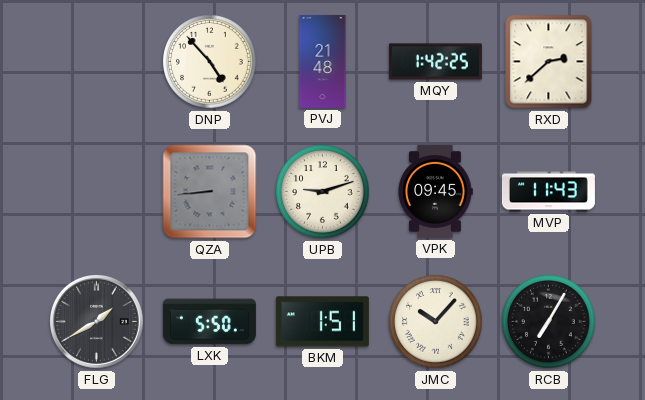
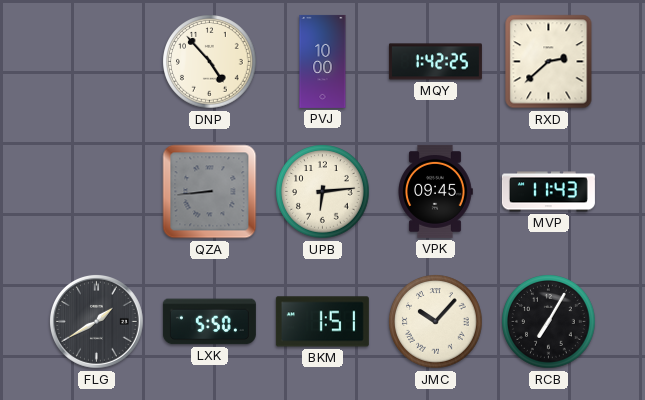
PVJ: 21:48 -> 10:00 (323, 61)
UPB: 9:12 -> 6:14 (323, 192)
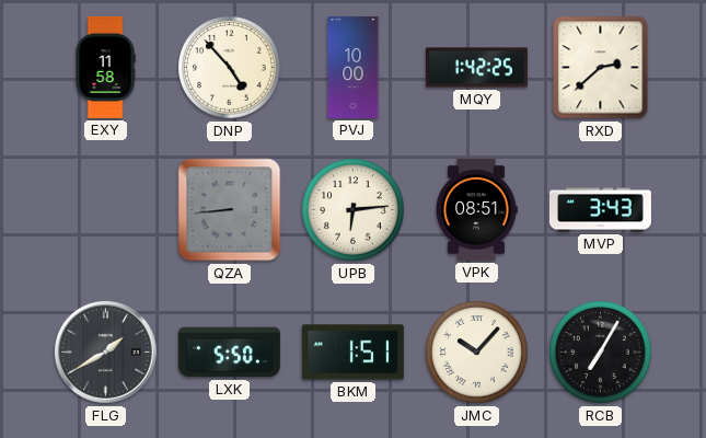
EXY: none -> 11:58 (105, 67)
VPK: 09:45 -> 08:51 (476, 209)
MVP: 11:43 -> 3:43 (600, 210)
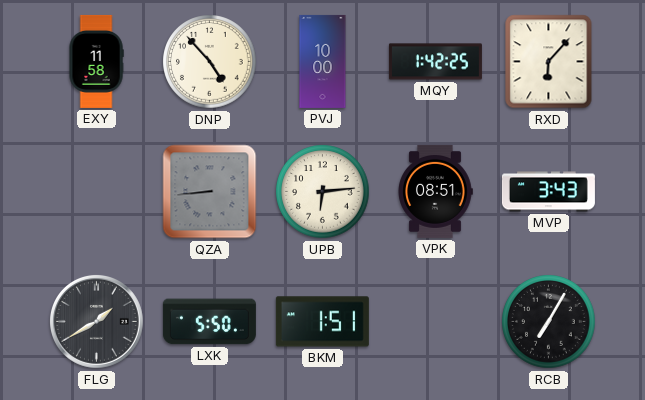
RXD: 2:38 -> 6:07 (549, 62)
JMC: 10:07 -> none (477, 353)
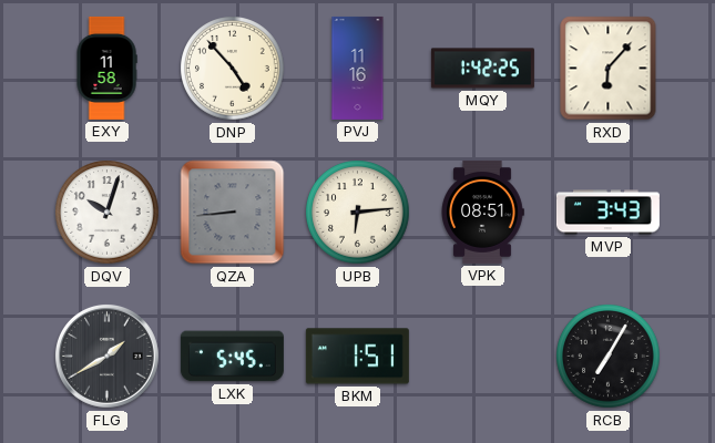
PVJ: 10:00 -> 11:16 (358, 68)
DQV: none -> 10:03 (108, 213)
LXK: 5:50 -> 5:45 (232, 357)
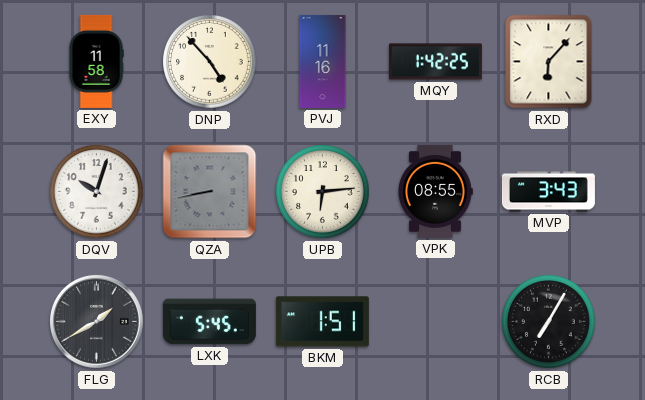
QZA: 8:44 -> 8:43 (210, 192)
VPK: 08:51 -> 08:55 (435, 191)
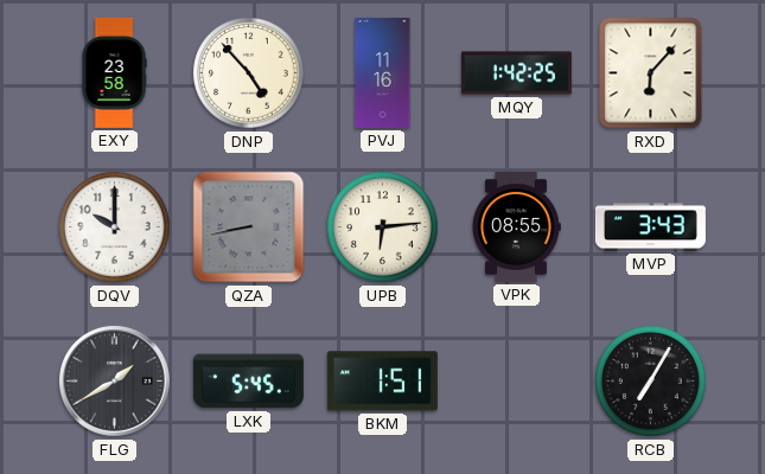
EXY: 11:58 -> 23:58 (114, 72)
DQV: 10:03 -> 10:00 (115, 228)
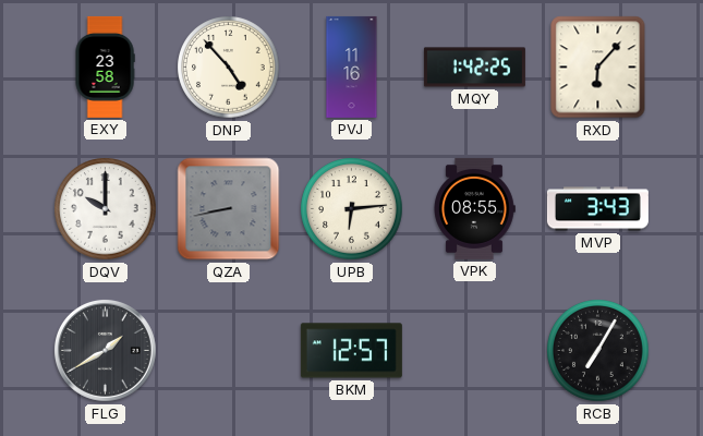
LXK: 5:45 -> none (248, 382)
BKM: 1:51 -> 12:57 (351, 351)
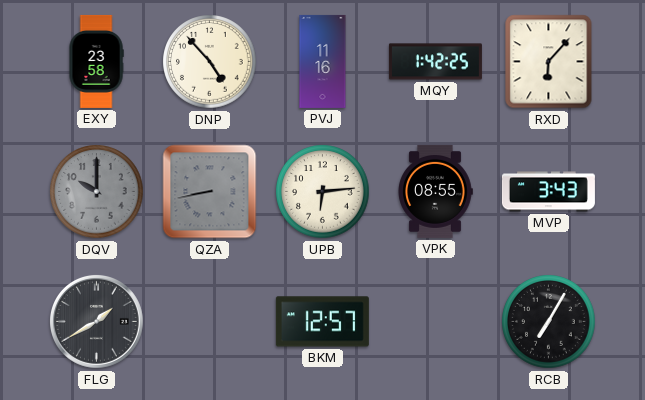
DQV dial: white -> grey (97, 192)
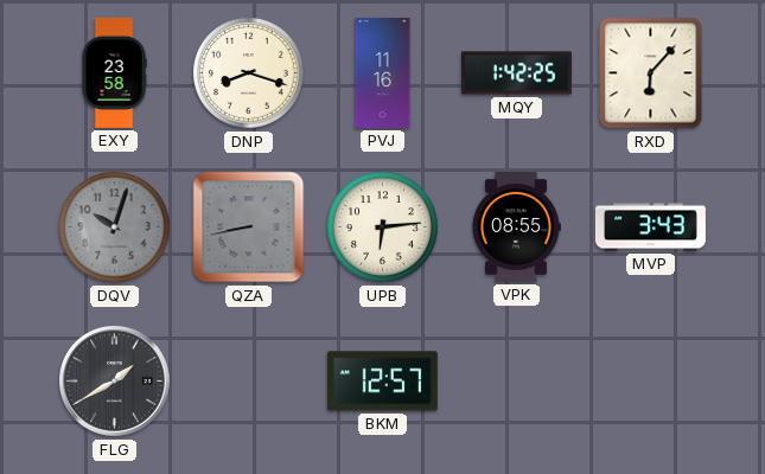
DNP: 4:53 -> 8:18 (249, 73)
DQV: 10:00 -> 10:03 (115, 228)
RCB: 7:05 -> none (549, 322)
